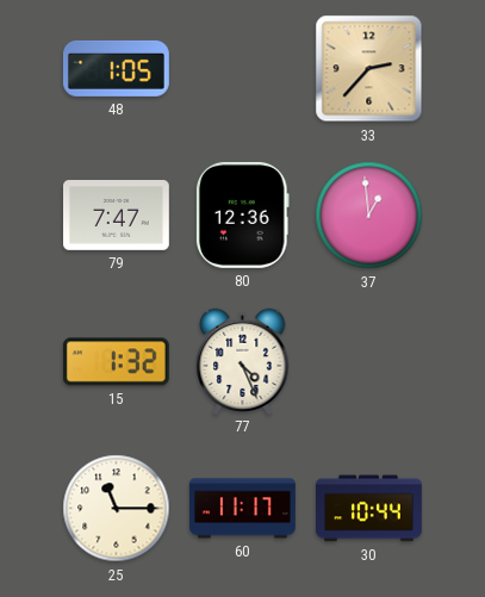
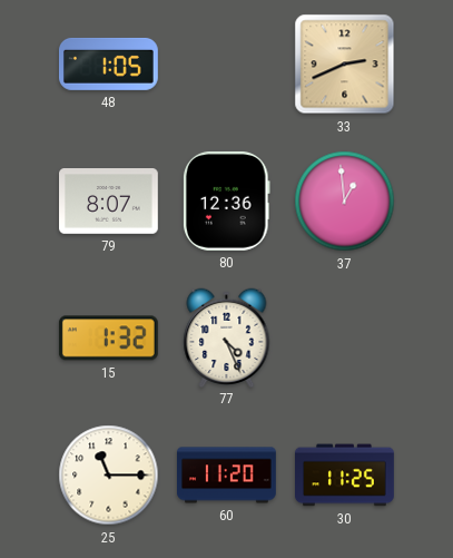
33: 2:37 -> 2:41 (345, 65)
79: 7:47 -> 8:07 (109, 202)
60: 11:17 -> 11:20 (227, 476)
30: 10:44 -> 11:25 (345, 476)
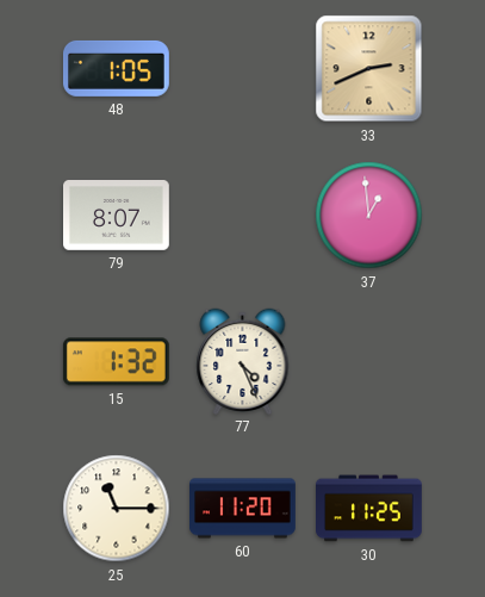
80: 12:36 -> none (226, 200)
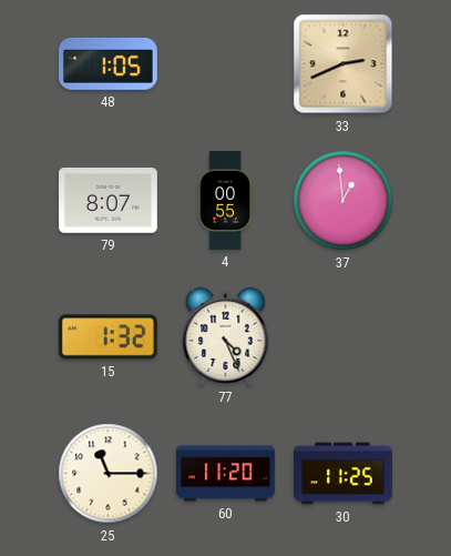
4: none -> 00:55 (225, 201)
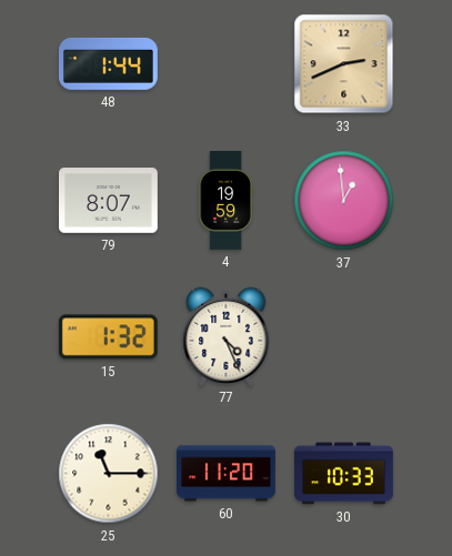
48: 1:05 -> 1:44 (108, 63)
4: 00:55 -> 19:59 (225, 201)
30: 11:25 -> 10:33 (344, 474)
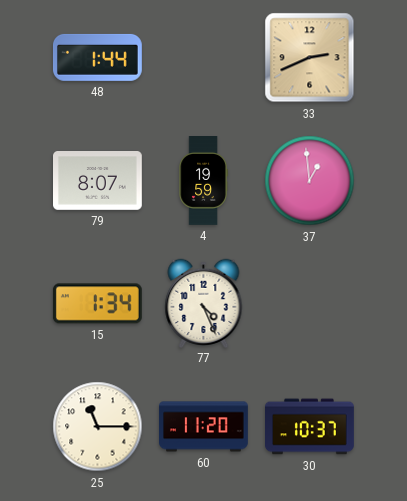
15: 1:32 -> 1:34 (97, 304)
30: 10:33 -> 10:37 (310, 427)
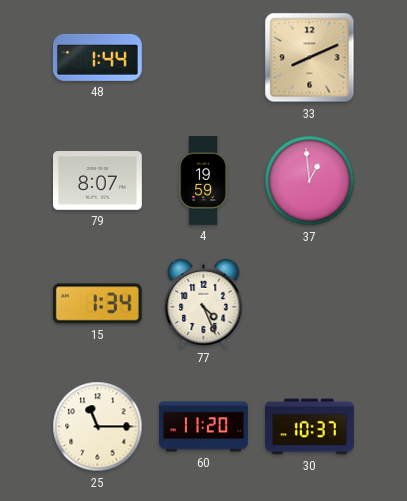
33: 2:41 -> 8:11 (310, 58)
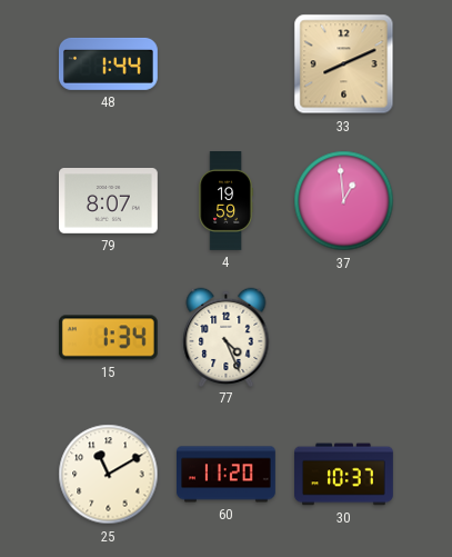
25: 11:15 -> 11:10 (109, 475)
